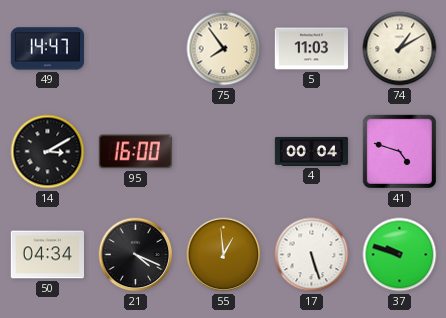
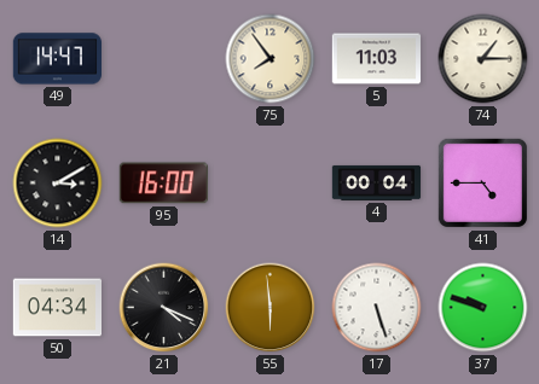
74: 1:10 -> 1:15 (483, 59)
41: 4:48 -> 4:45 (482, 182)
55: 12:59 -> 5:59 (271, 308)
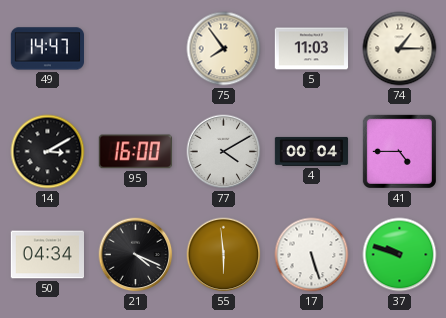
77: none -> 4:10 (224, 152)
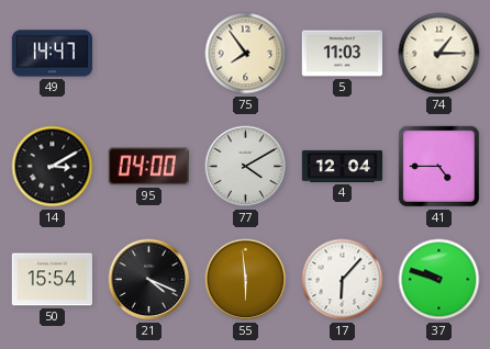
95: 16:00 -> 04:00 (148, 167)
4: 00:04 -> 12:04 (343, 166)
50: 04:34 -> 15:54 (53, 280)
17: 5:27 -> 6:07 (343, 280)
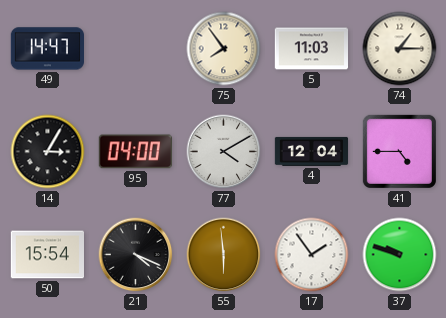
14: 3:10 -> 3:05 (48, 152)
17: 6:07 -> 1:54 (312, 255)
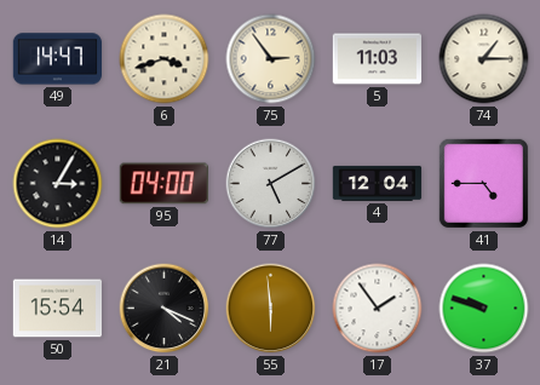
6: none -> 3:42 (165, 59)
75: 7:54 -> 2:54 (271, 59)
77: 4:10 -> 5:10 (271, 184)
